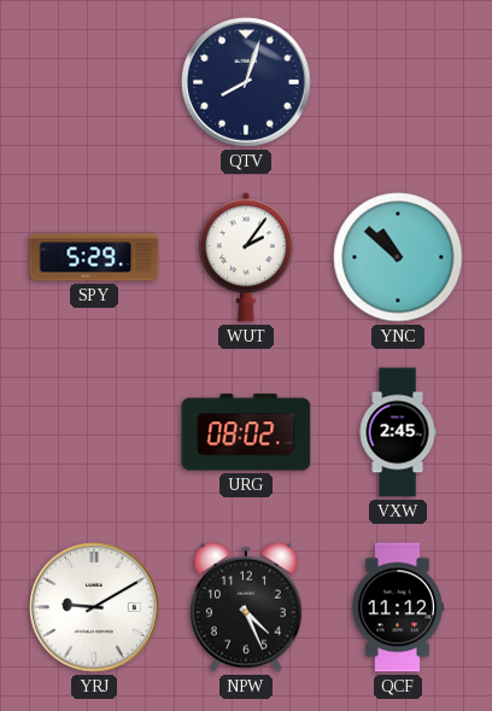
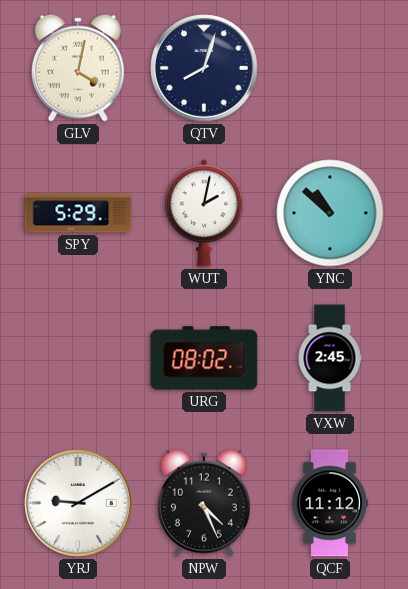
GLV: none -> 4:02 (78, 68)
WUT: 2:06 -> 2:02 (204, 213)
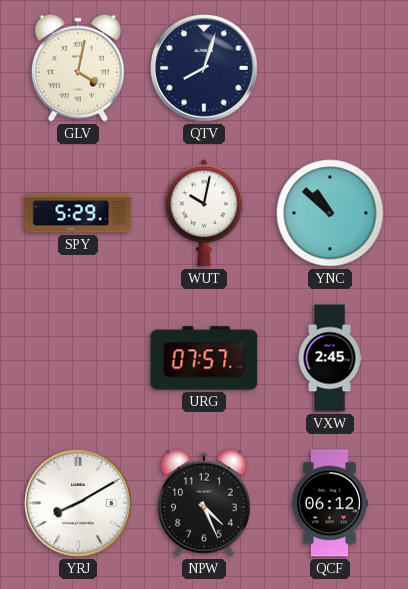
WUT: 2:02 -> 10:02 (204, 213)
URG: 08:02 -> 07:57 (204, 358)
YRJ: 9:10 -> 8:10 (78, 503)
QCF: 11:12 -> 06:12 (329, 503)
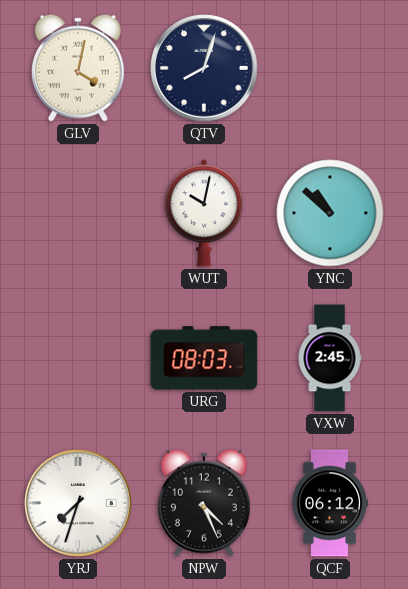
SPY: 5:29 -> none (78, 213)
URG: 07:57 -> 08:03 (204, 358)
YRJ: 8:10 -> 7:33 (78, 503)
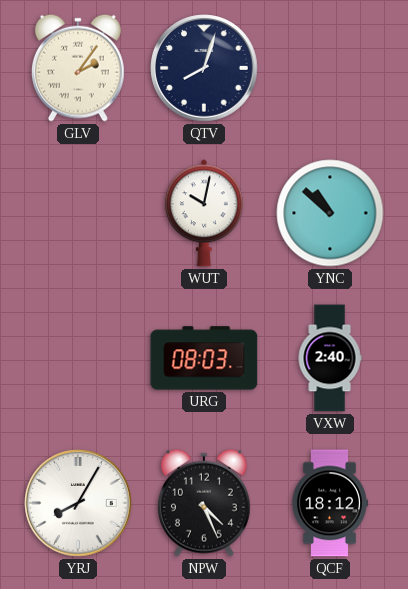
GLV: 4:02 -> 2:06 (78, 68)
VXW: 2:45 -> 2:40 (330, 358)
YRJ: 7:33 -> 8:05 (78, 503)
QCF: 06:12 -> 18:12 (329, 503)
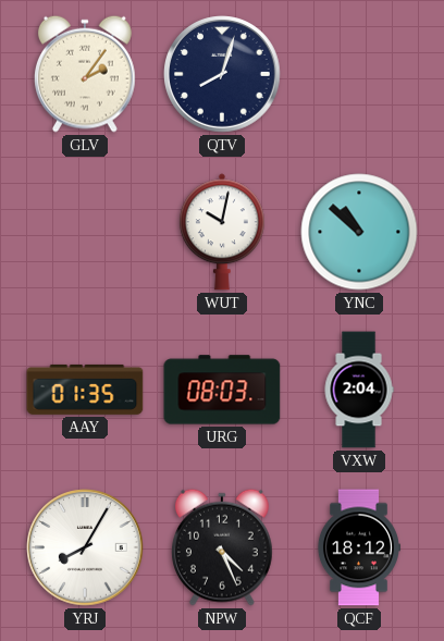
AAY: none -> 01:35 (85, 390)
VXW: 2:40 -> 2:04 (359, 390)
